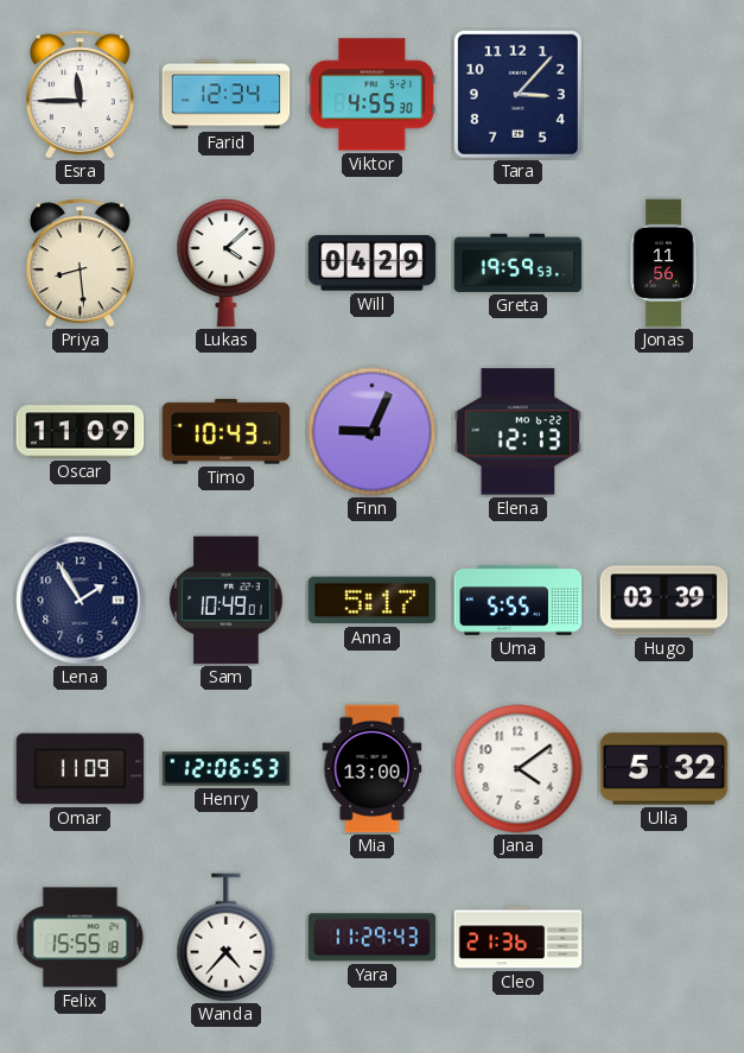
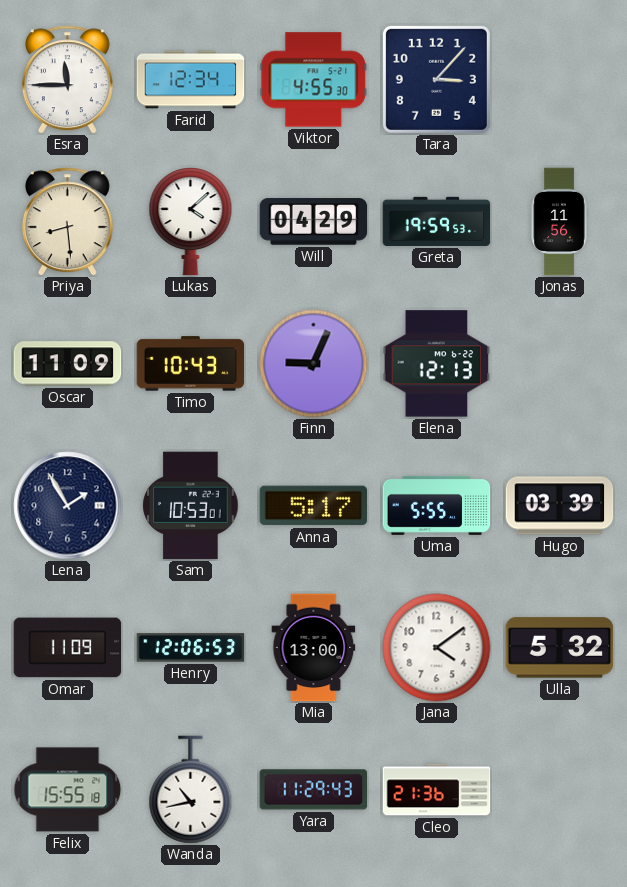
Sam: 10:49 -> 10:53 (191, 506)
Wanda: 4:37 -> 10:43 (191, 790)
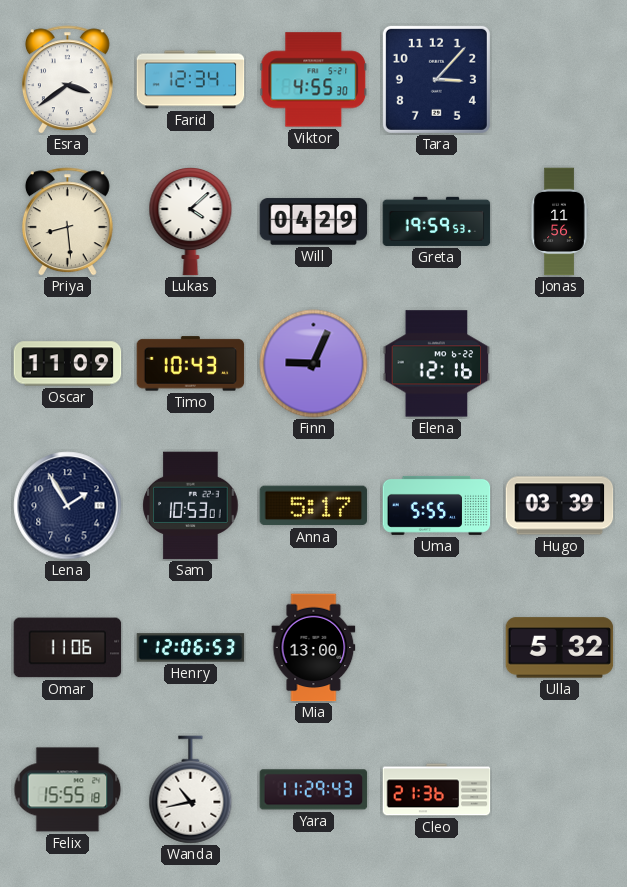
Esra: 11:45 -> 3:39 (67, 80)
Elena: 12:13 -> 12:16 (437, 364)
Omar: 11:09 -> 11:06 (68, 648)
Jana: 4:09 -> none (437, 648)
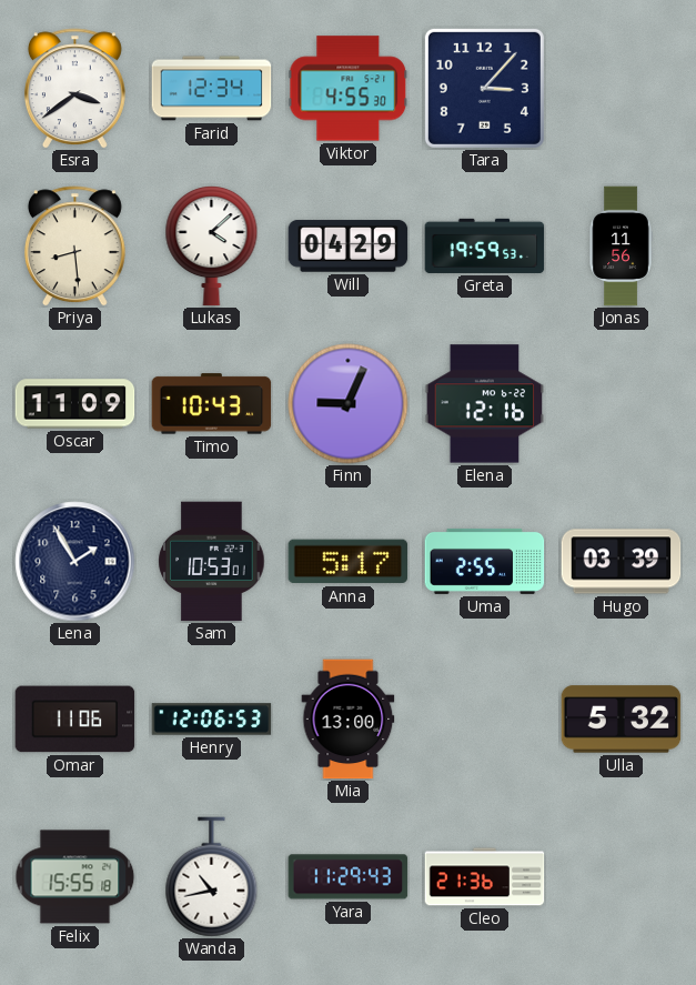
Uma: 5:55 -> 2:55 (485, 561)
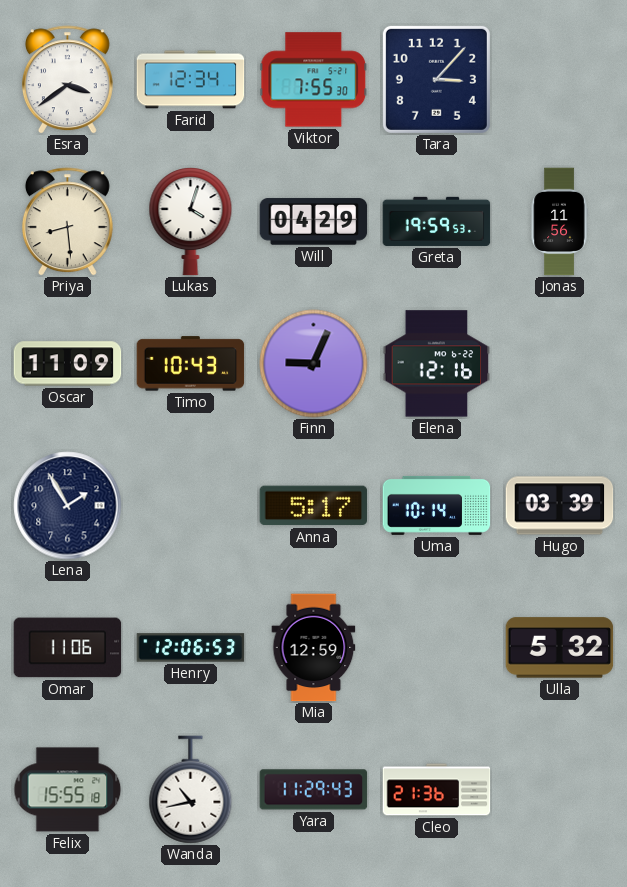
Viktor: 4:55 -> 7:55 (314, 80)
Lukas: 4:08 -> 4:03 (191, 222)
Sam: 10:53 -> none (212, 562)
Uma: 2:55 -> 10:14 (437, 505)
Mia: 13:00 -> 12:59 (314, 648)
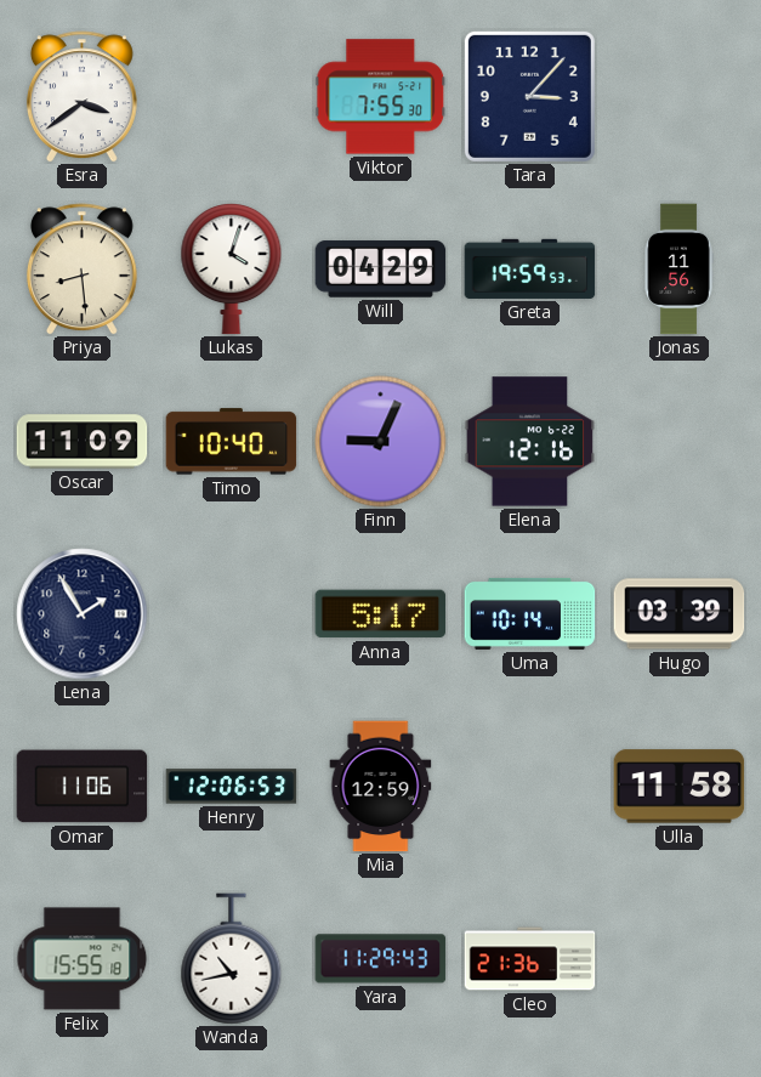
Farid: 12:34 -> none (191, 80)
Timo: 10:43 -> 10:40 (232, 442)
Ulla: 5:32 -> 11:58 (680, 787)
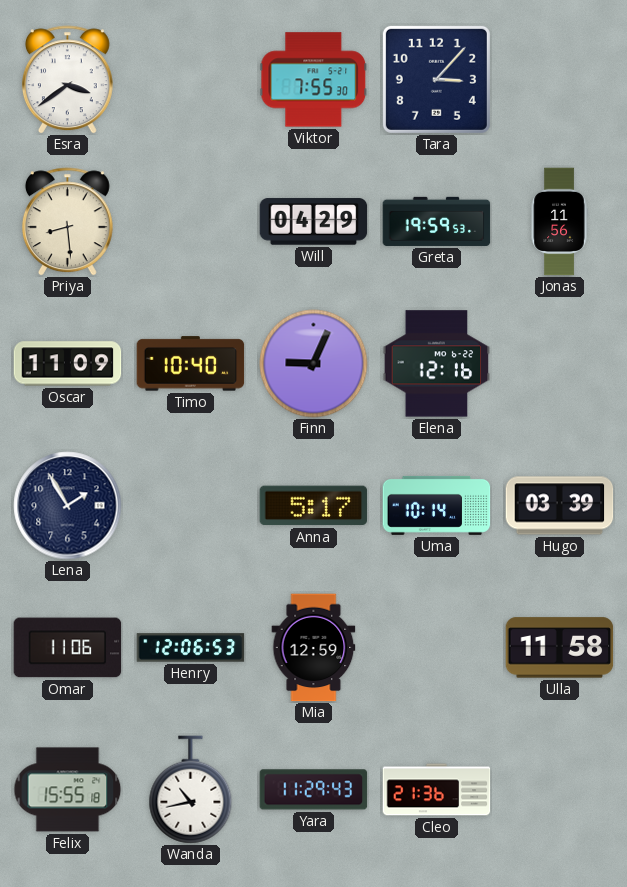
Lukas: 4:03 -> none (232, 270)
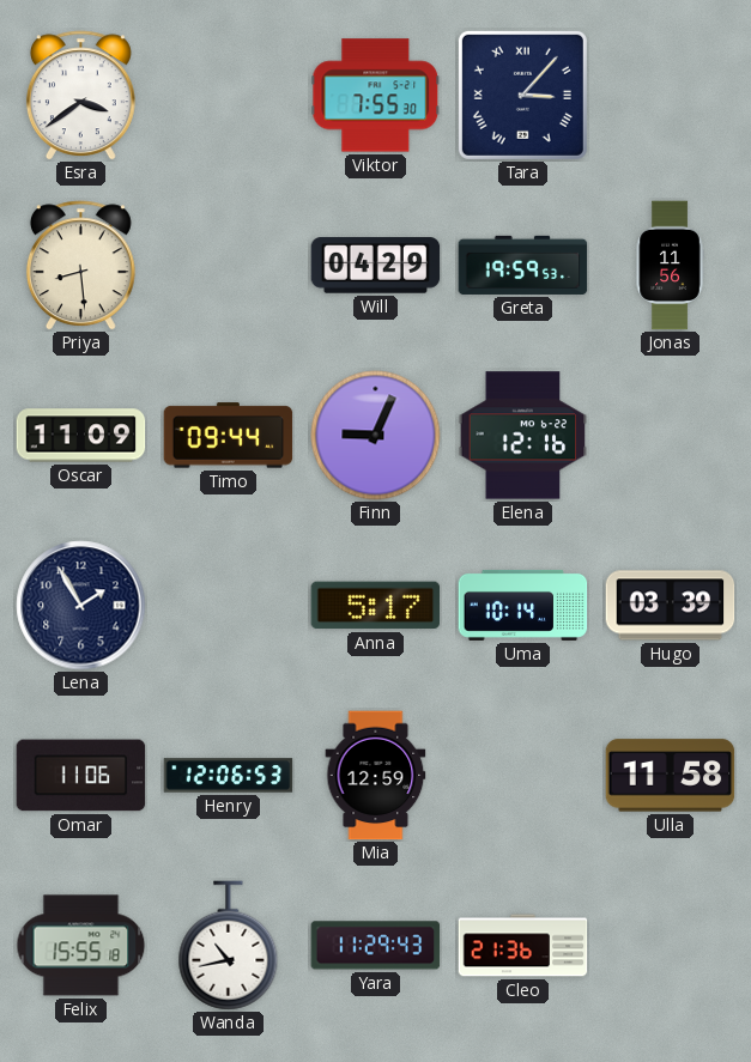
Tara numerals: Arabic -> Roman (522, 95)
Timo: 10:40 -> 09:44 (229, 436)
